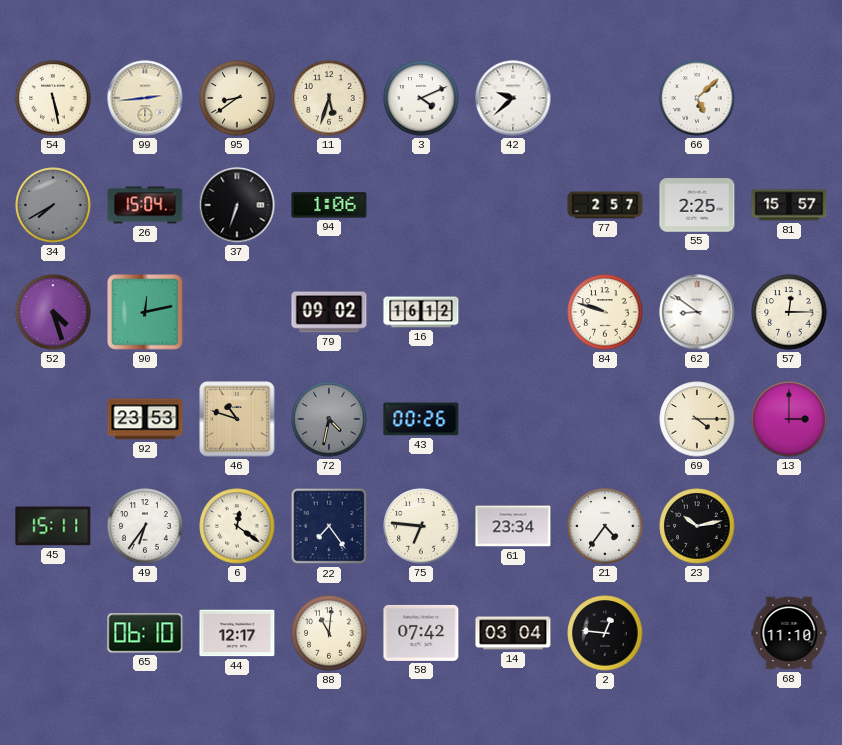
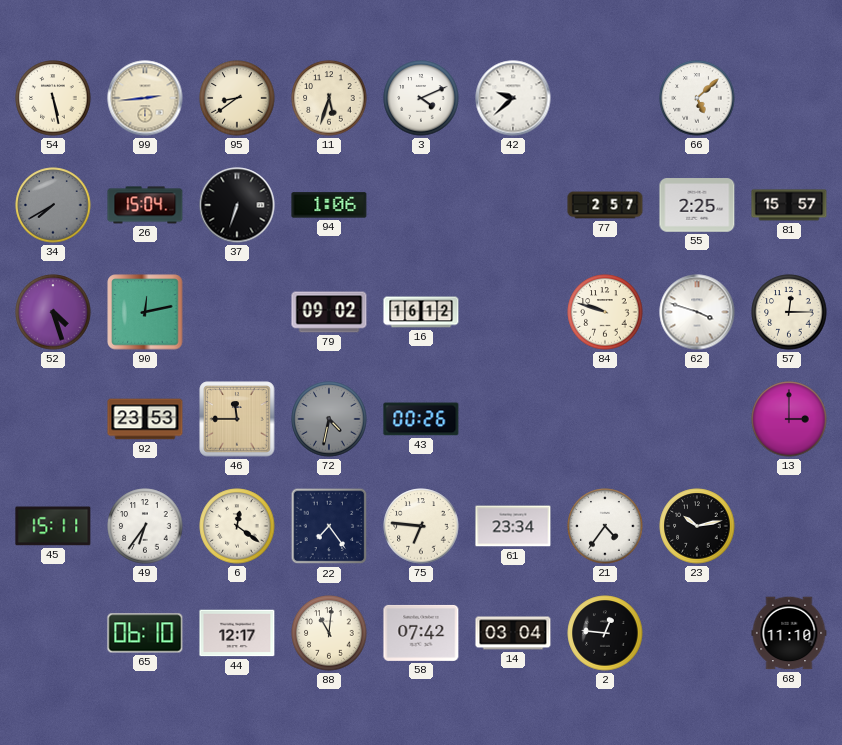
62: 8:51 -> 3:48 (697, 312)
46: 10:48 -> 11:45 (237, 419)
69: 4:15 -> none (697, 419)
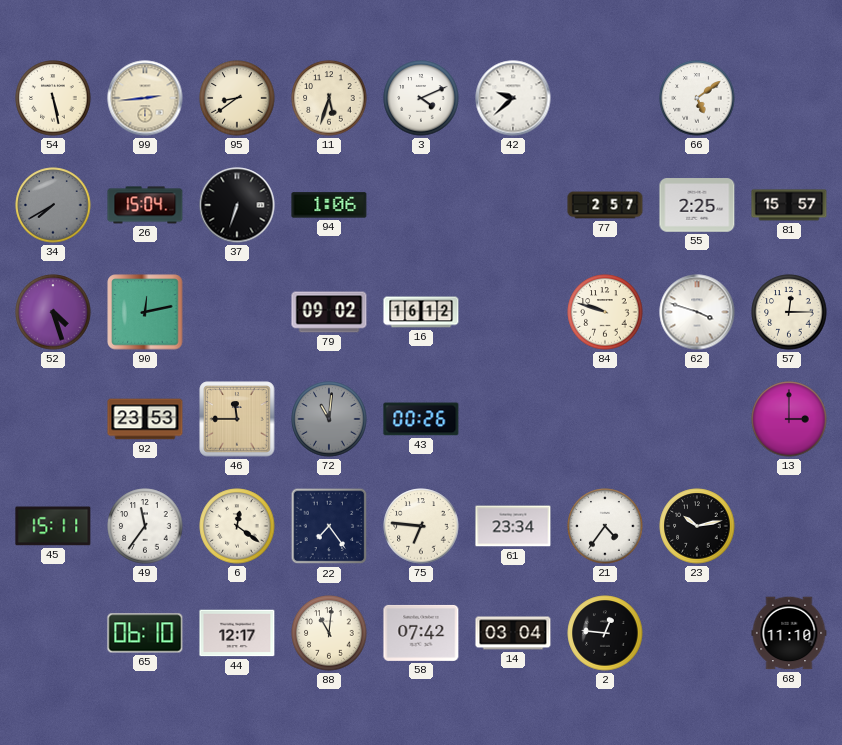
66: 5:08 -> 5:09 (697, 98)
72: 4:32 -> 11:01 (329, 419)
49: 6:36 -> 11:36 (145, 526)
